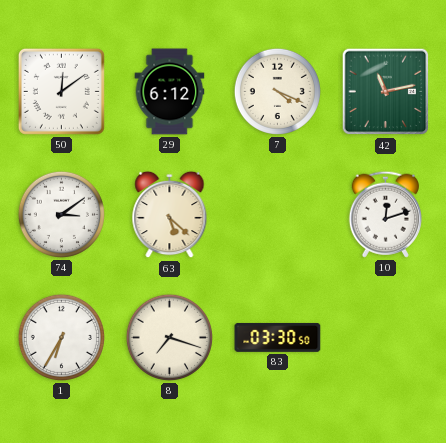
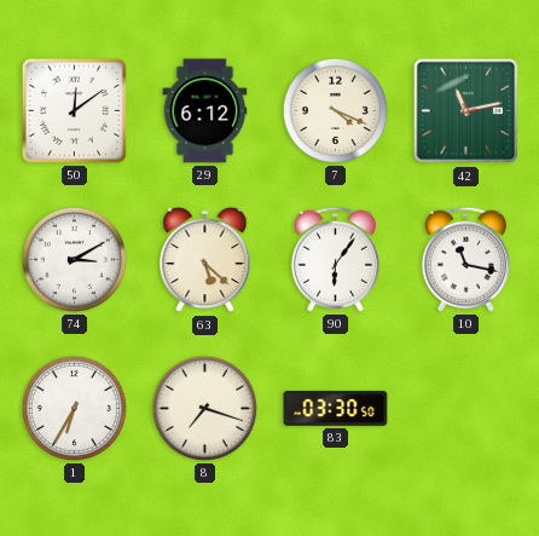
74: 3:09 -> 3:10 (74, 259)
90: none -> 6:06 (335, 259)
10: 12:12 -> 11:17 (465, 259)
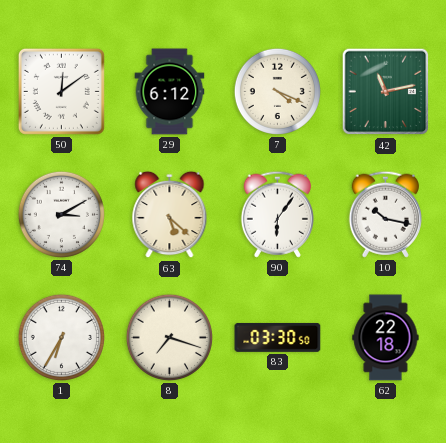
10: 11:17 -> 10:17 (385, 214)
62: none -> 22:18 (386, 338)
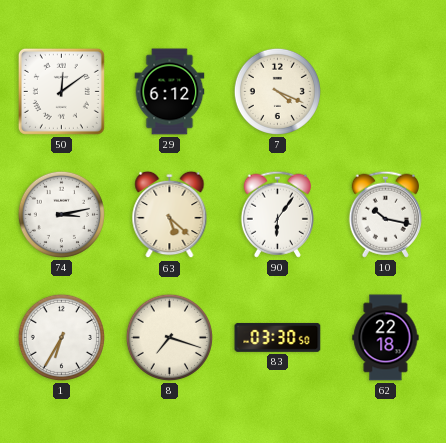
42: 11:13 -> none (386, 92)
74: 3:10 -> 3:13 (61, 214)
